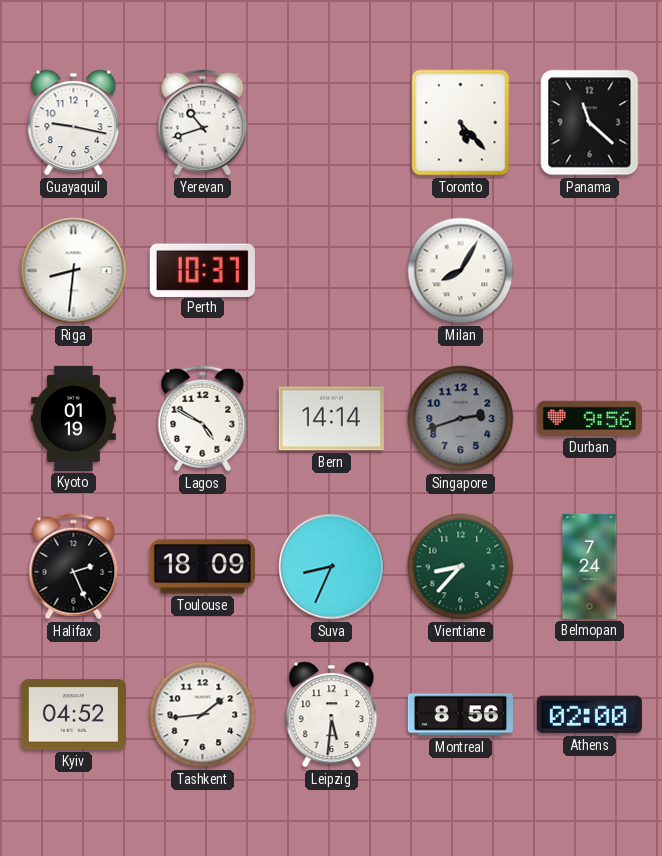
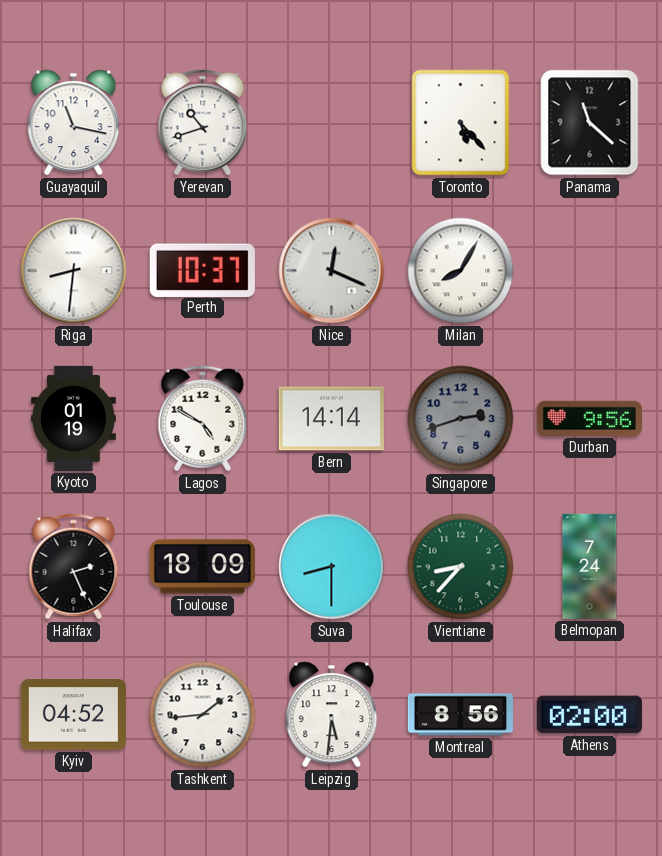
Guayaquil: 9:17 -> 11:17 (74, 123)
Nice: none -> 12:19 (332, 271)
Suva: 8:34 -> 8:30 (332, 567)
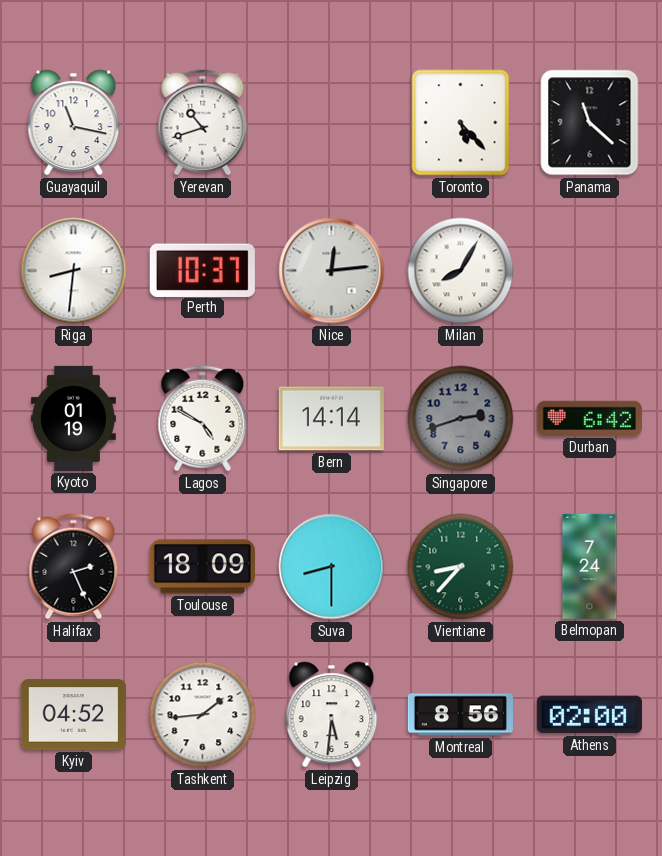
Nice: 12:19 -> 12:14 (332, 271)
Durban: 9:56 -> 6:42 (589, 418)
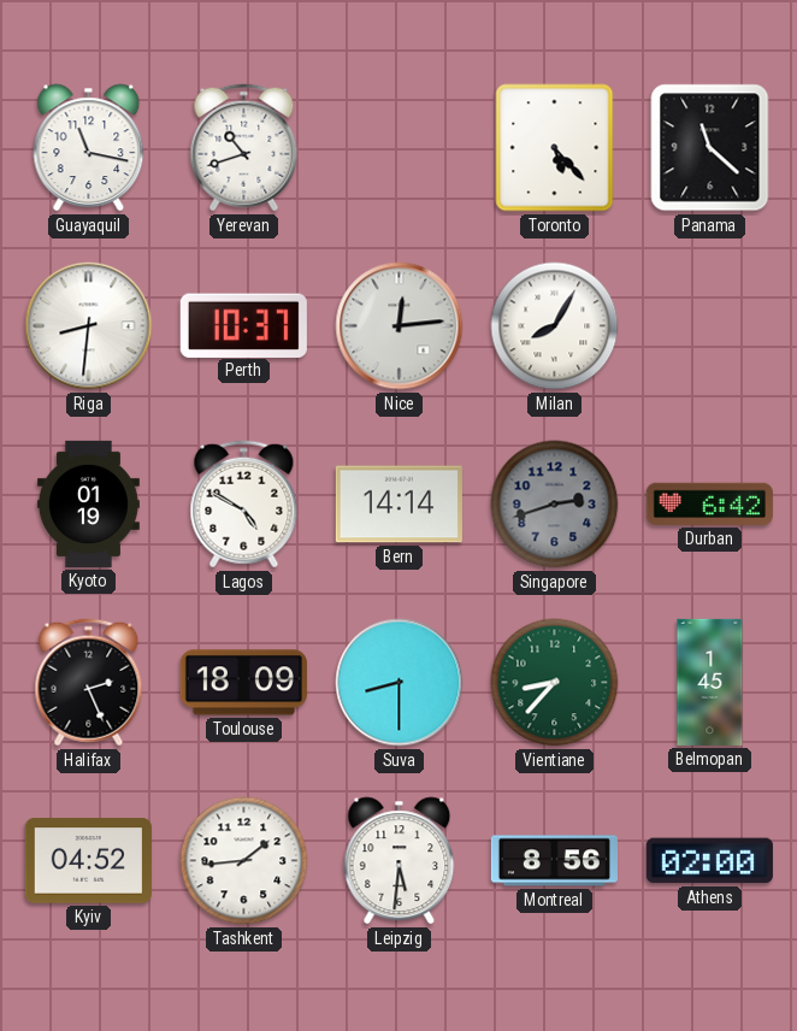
Belmopan: 7:24 -> 1:45 (710, 682)
